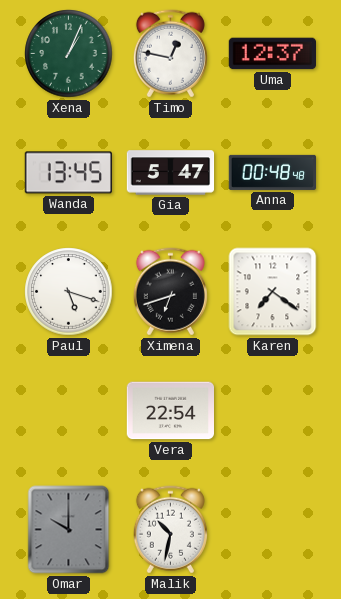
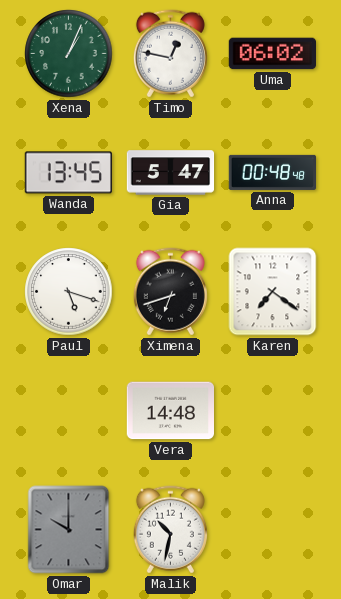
Uma: 12:37 -> 06:02 (272, 54)
Vera: 22:54 -> 14:48 (170, 411)
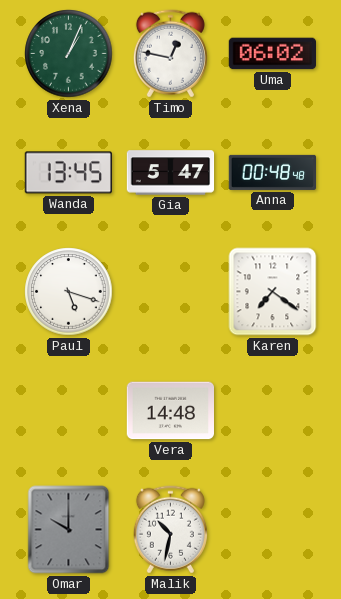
Ximena: 6:42 -> none (170, 292)
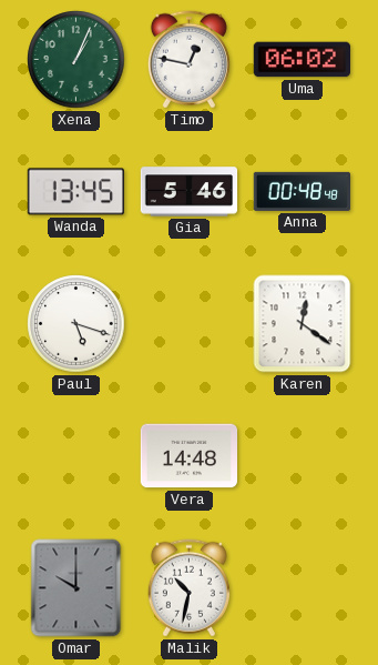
Gia: 5:47 -> 5:46 (190, 192)
Karen: 7:21 -> 12:21 (303, 324)
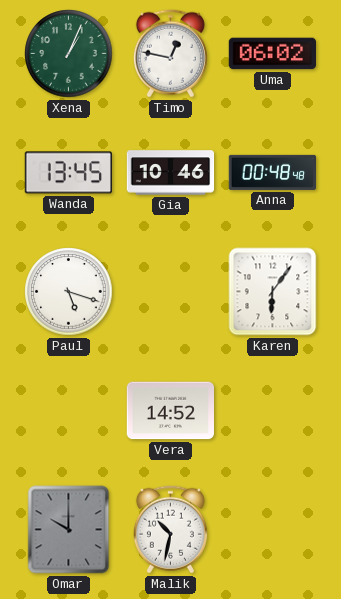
Gia: 5:46 -> 10:46 (171, 173)
Karen: 12:21 -> 6:06 (273, 292)
Vera: 14:48 -> 14:52 (170, 411)
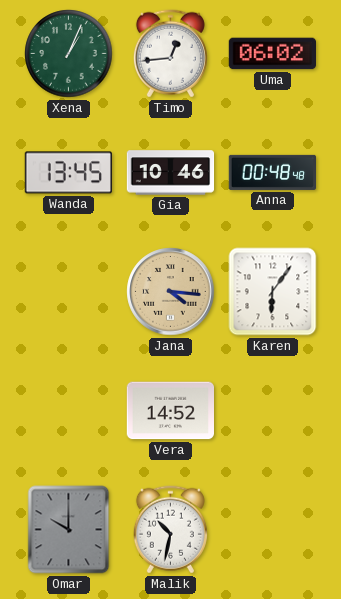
Timo: 12:47 -> 12:44 (170, 54)
Paul: 5:18 -> none (69, 292)
Jana: none -> 4:16 (171, 292)
